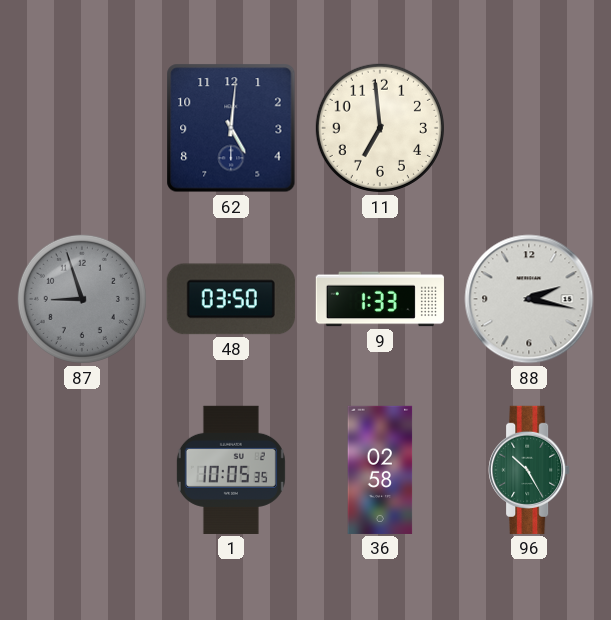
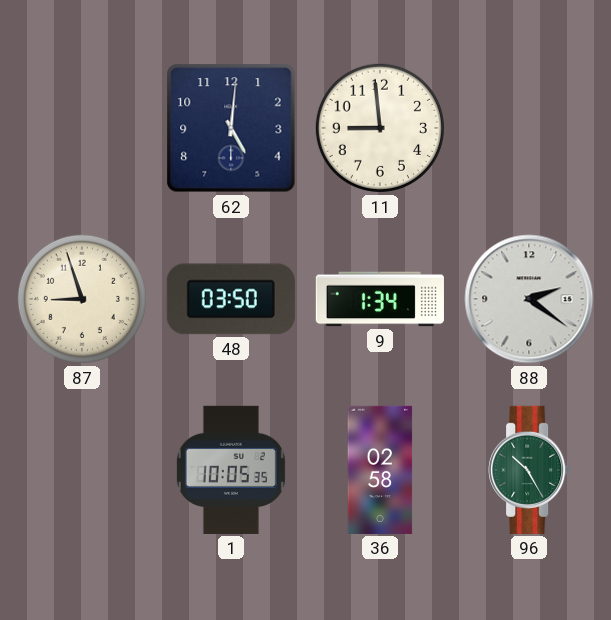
11: 6:59 -> 8:59 (380, 128)
87 dial: grey -> cream (82, 299)
9: 1:33 -> 1:34 (380, 299)
88: 2:17 -> 2:21 (529, 299)
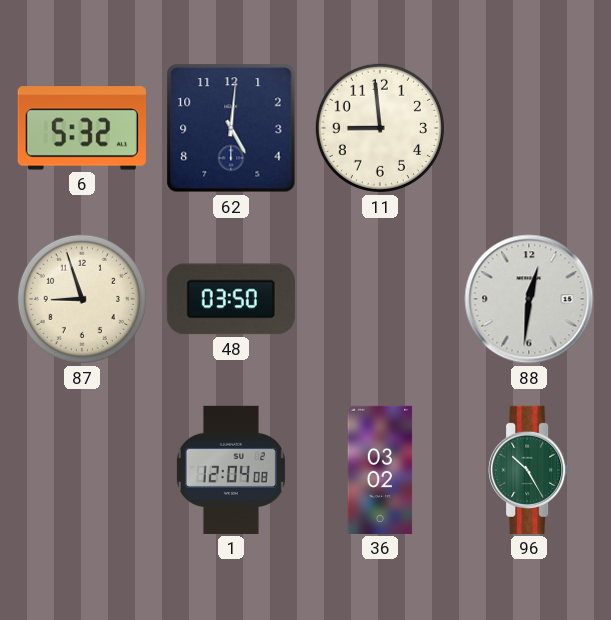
6: none -> 5:32 (82, 128)
9: 1:34 -> none (380, 299)
88: 2:21 -> 12:31 (529, 299)
1: 10:05 -> 12:04 (231, 470)
36: 02:58 -> 03:02 (380, 470)
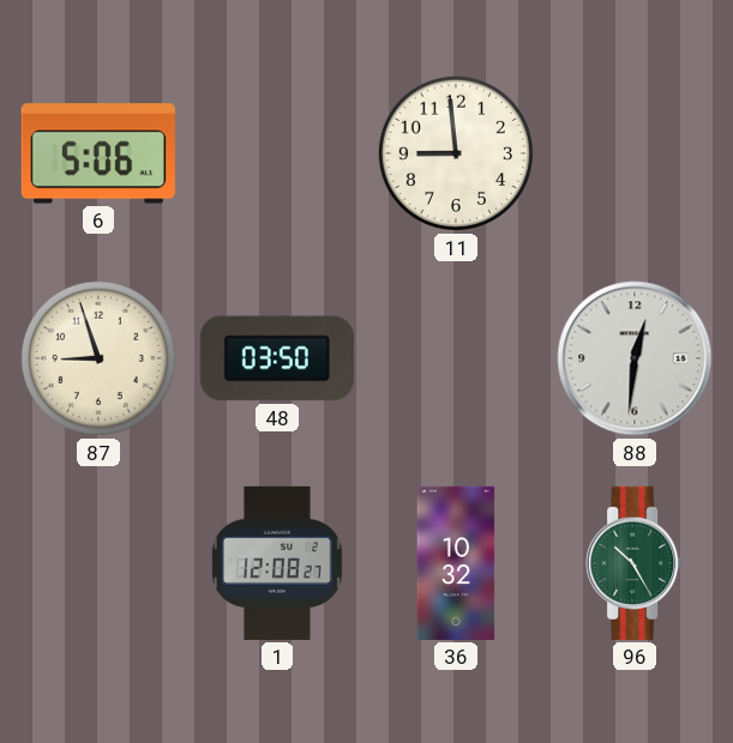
6: 5:32 -> 5:06 (98, 153)
62: 5:01 -> none (231, 128)
1: 12:04 -> 12:08 (277, 563)
36: 03:02 -> 10:32 (456, 563)
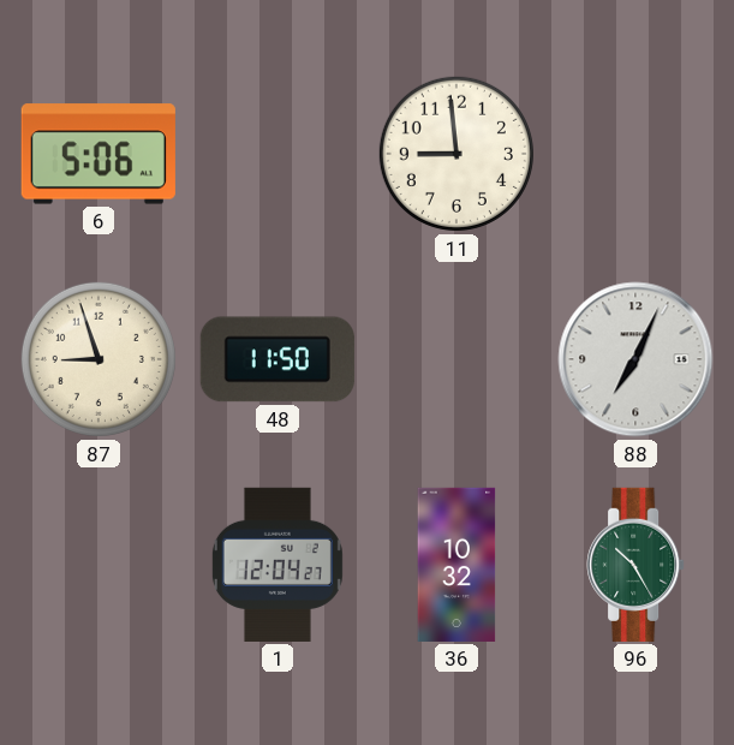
48: 03:50 -> 11:50 (278, 359)
88: 12:31 -> 7:04 (635, 359)
1: 12:08 -> 12:04 (278, 565)
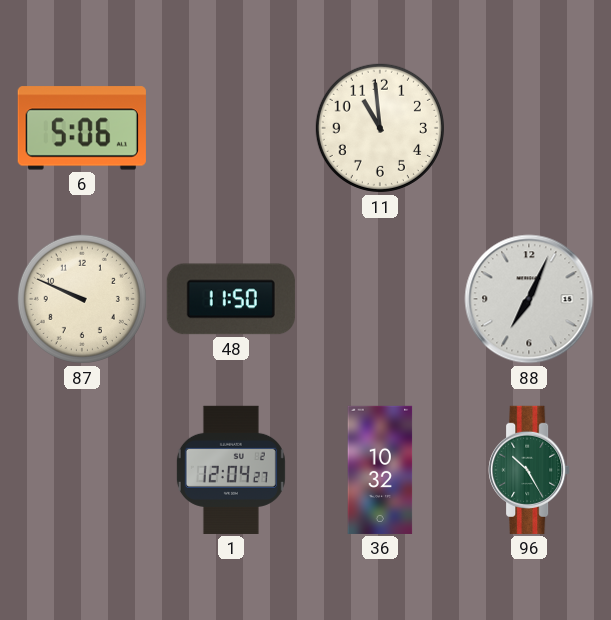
11: 8:59 -> 10:59 (380, 128)
87: 8:57 -> 9:49 (82, 299)
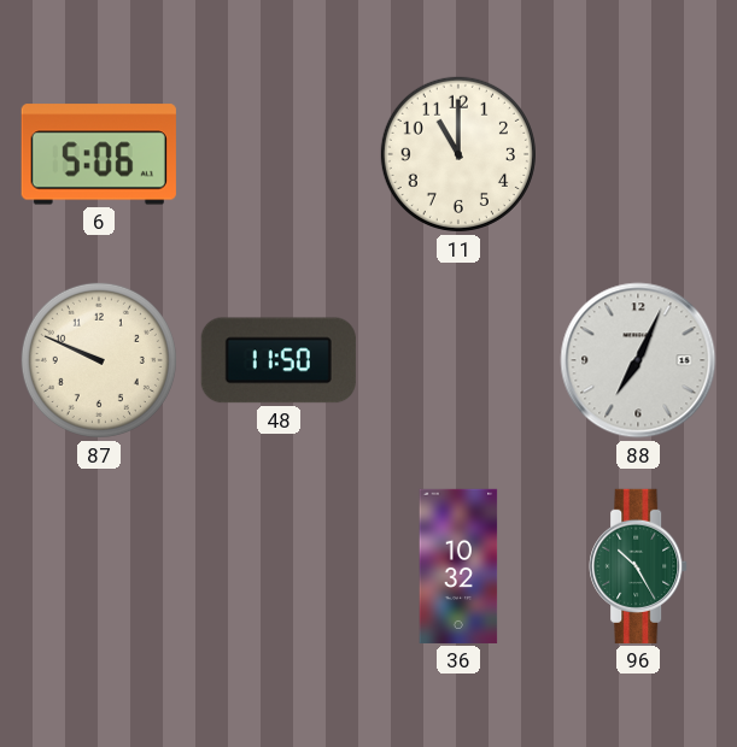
11: 10:59 -> 11:00 (458, 154)
1: 12:04 -> none (231, 470)
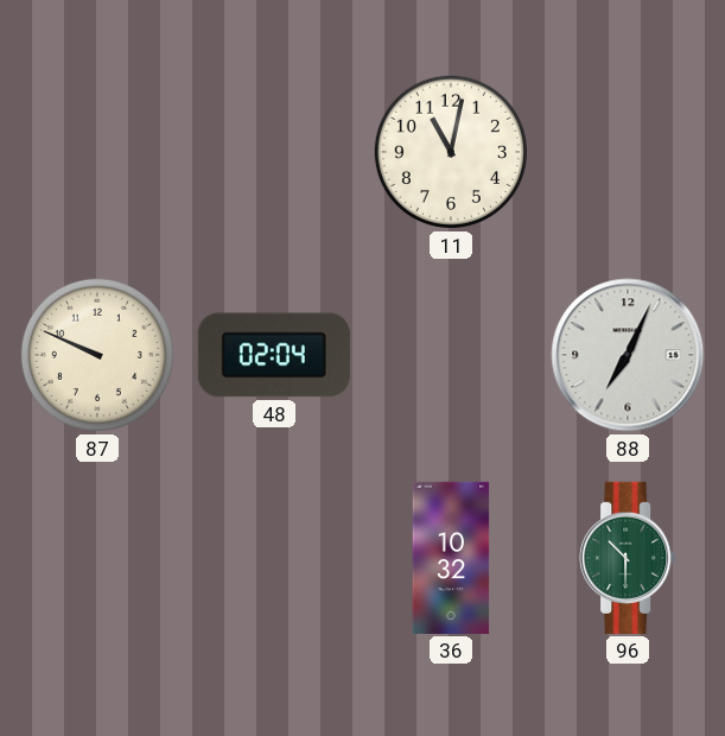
6: 5:06 -> none (99, 154)
11: 11:00 -> 11:02 (451, 152)
48: 11:50 -> 02:04 (274, 355)
96: 10:25 -> 10:30 (628, 558)
